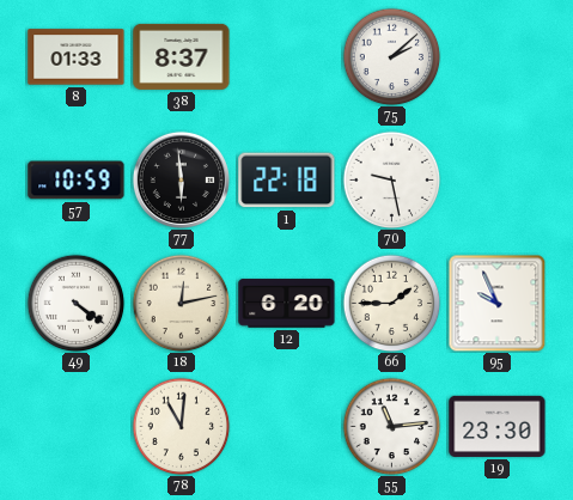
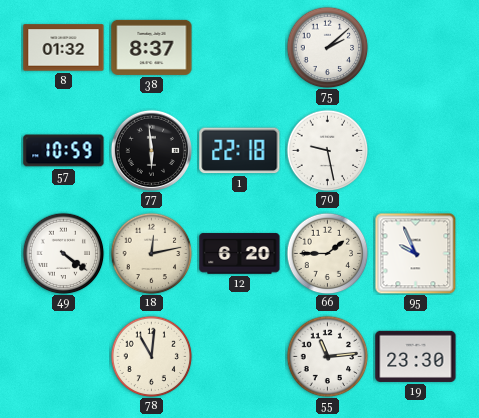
8: 01:33 -> 01:32 (64, 48)
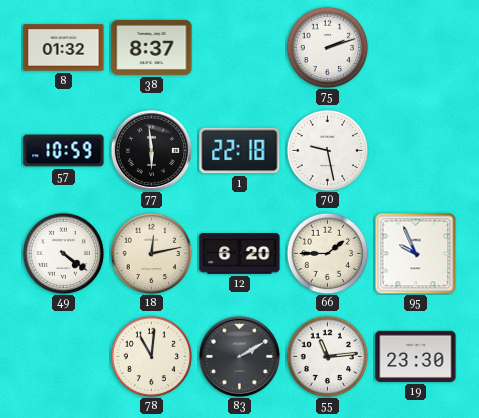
75: 2:08 -> 2:12 (327, 47)
83: none -> 2:10 (239, 356)
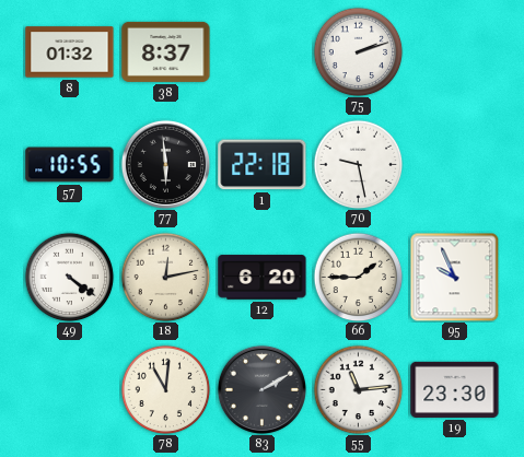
57: 10:59 -> 10:55 (70, 165)
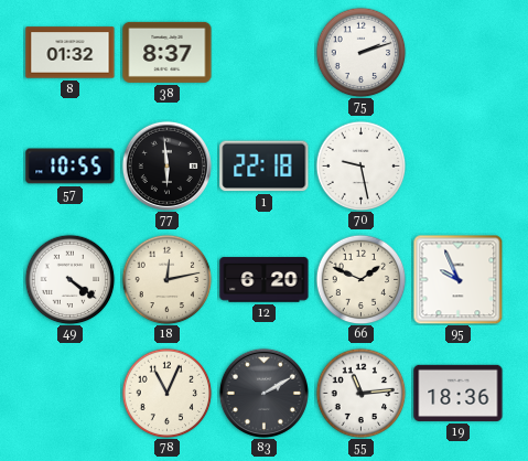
66: 1:45 -> 1:49 (360, 279)
78: 11:01 -> 11:04 (166, 393)
19: 23:30 -> 18:36 (459, 393)
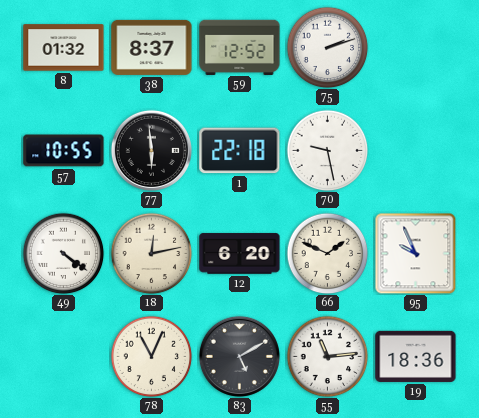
59: none -> 12:52 (240, 47)
83: 2:10 -> 5:10 (239, 356)
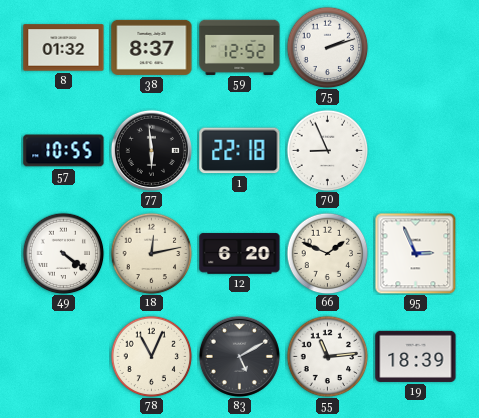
70: 9:28 -> 8:56 (327, 150)
95: 9:56 -> 2:56 (415, 253)
19: 18:36 -> 18:39 (416, 356)
